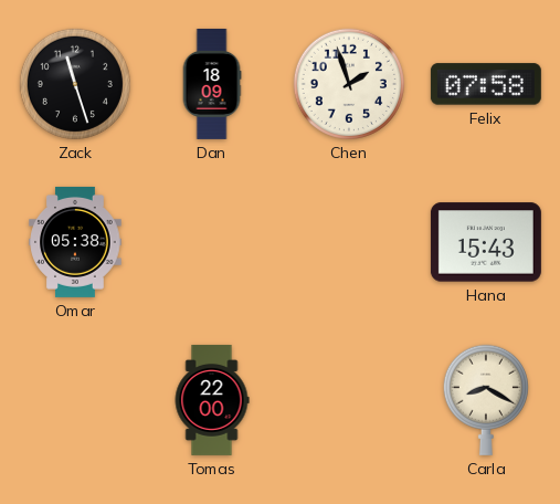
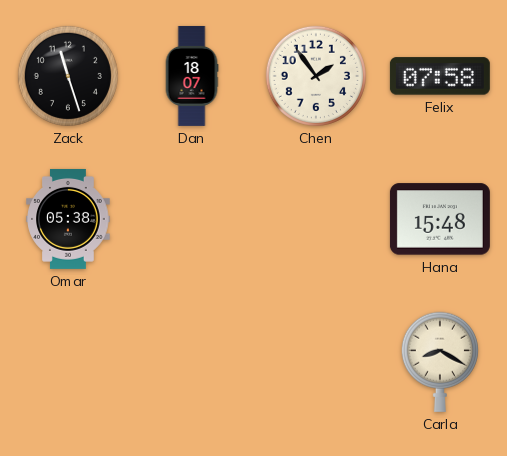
Dan: 18:09 -> 18:07 (192, 76)
Chen: 1:57 -> 1:54 (316, 76)
Hana: 15:43 -> 15:48 (440, 219)
Tomas: 22:00 -> none (212, 400)
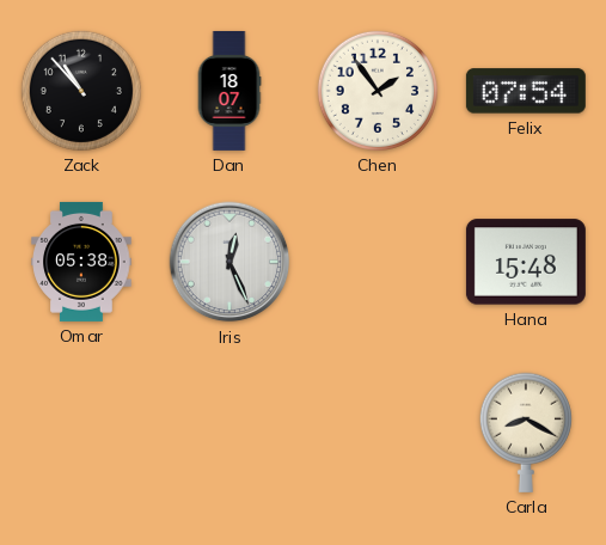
Zack: 11:27 -> 10:53 (81, 91)
Felix: 07:58 -> 07:54 (526, 91)
Iris: none -> 12:26 (229, 262)
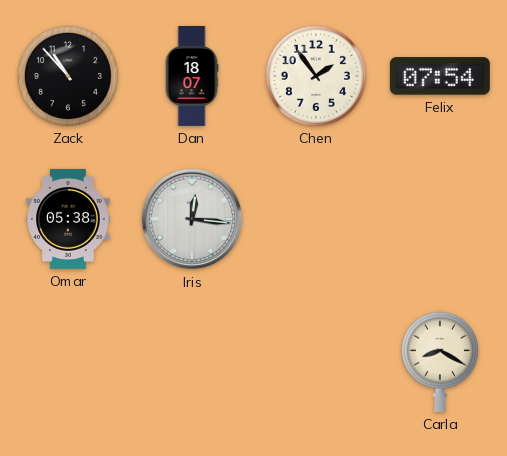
Iris: 12:26 -> 12:16 (192, 219)
Hana: 15:48 -> none (526, 262)
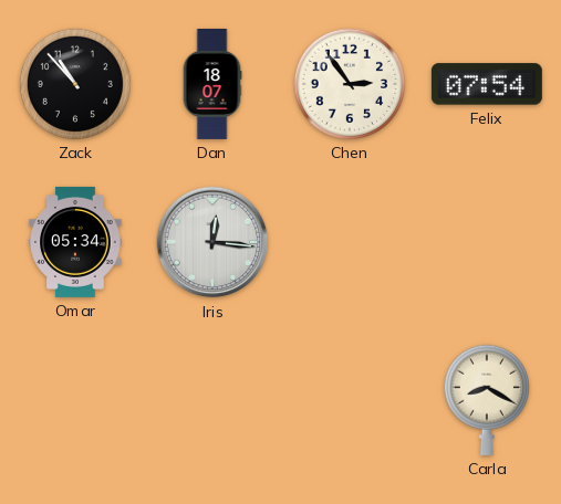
Chen: 1:54 -> 2:54 (350, 84)
Omar: 05:38 -> 05:34 (75, 242)
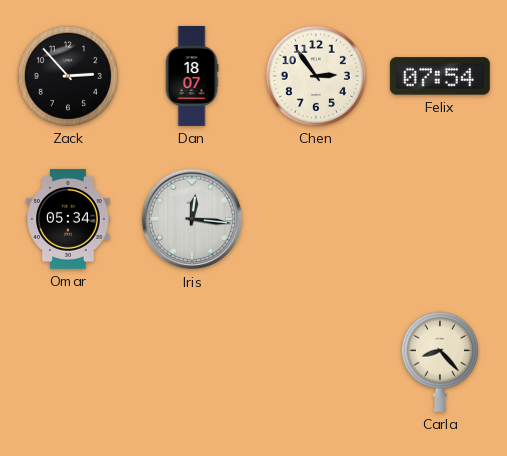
Zack: 10:53 -> 2:53 (68, 76)
Carla: 8:20 -> 8:23 (440, 362)
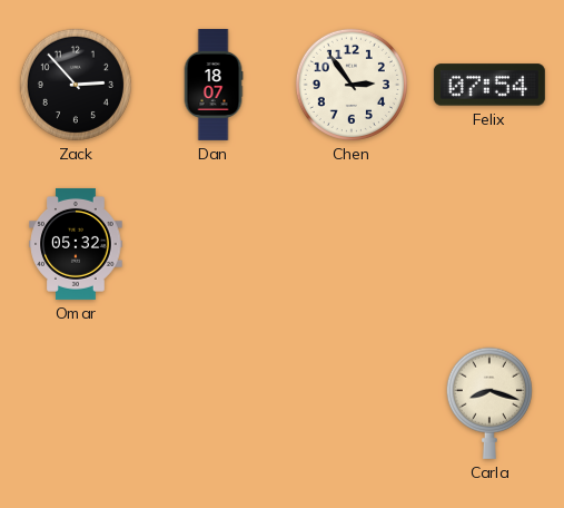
Omar: 05:34 -> 05:32 (76, 244)
Iris: 12:16 -> none (192, 219)
Carla: 8:23 -> 8:18 (489, 403)
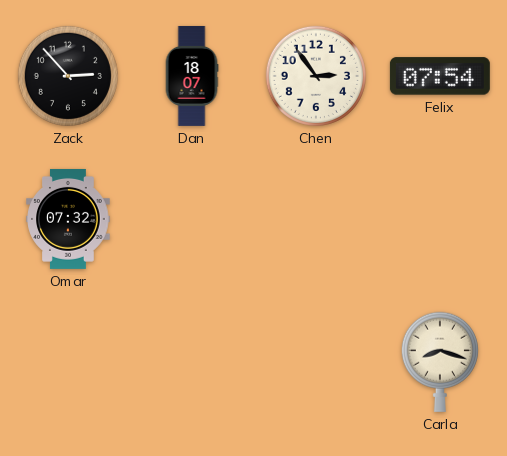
Omar: 05:32 -> 07:32 (68, 219)
